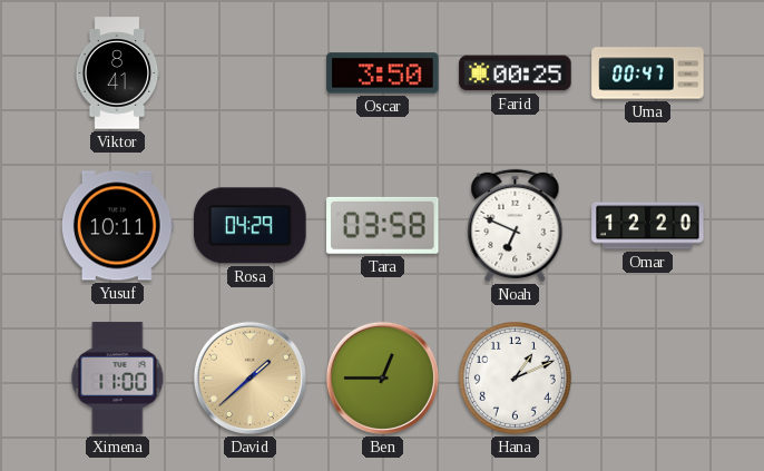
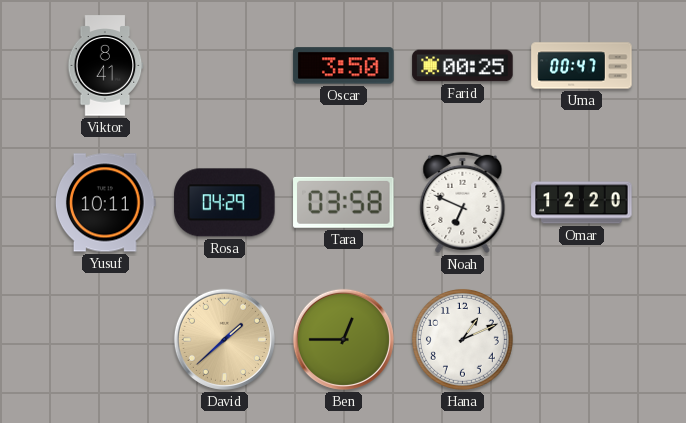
Ximena: 11:00 -> none (118, 379)
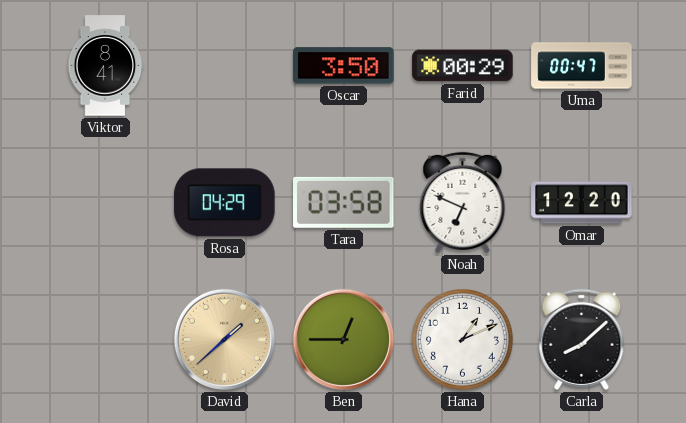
Farid: 00:25 -> 00:29 (463, 66)
Yusuf: 10:11 -> none (105, 203)
Carla: none -> 8:08 (582, 339)
